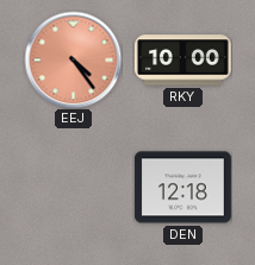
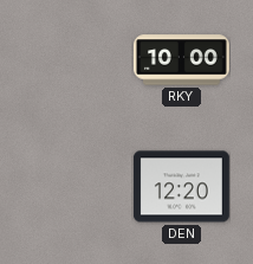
EEJ: 4:24 -> none (73, 59)
DEN: 12:18 -> 12:20 (181, 187)
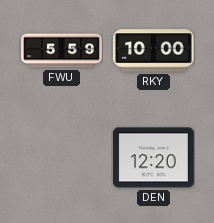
FWU: none -> 5:59 (62, 51)
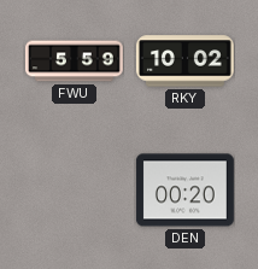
RKY: 10:00 -> 10:02 (184, 62)
DEN: 12:20 -> 00:20 (184, 191)
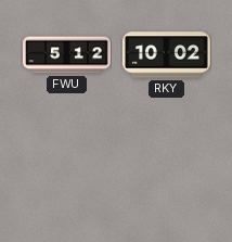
FWU: 5:59 -> 5:12 (67, 55)
DEN: 00:20 -> none (184, 191)
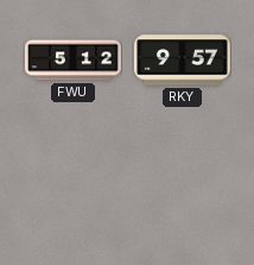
RKY: 10:02 -> 9:57 (182, 61)
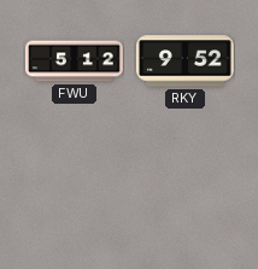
RKY: 9:57 -> 9:52 (184, 62)
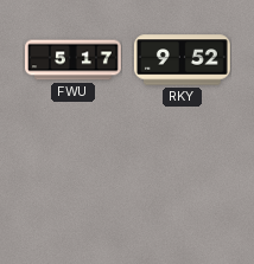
FWU: 5:12 -> 5:17 (74, 60)
